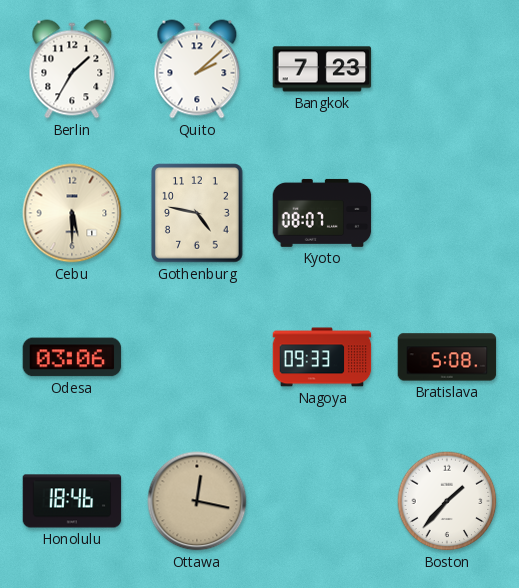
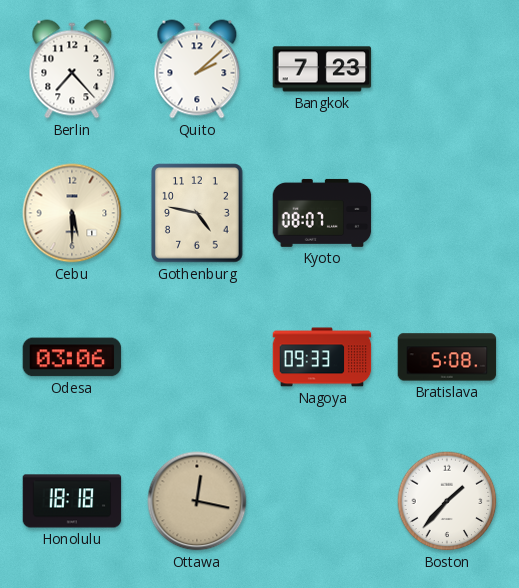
Berlin: 1:35 -> 7:23 (72, 69)
Honolulu: 18:46 -> 18:18 (72, 501)
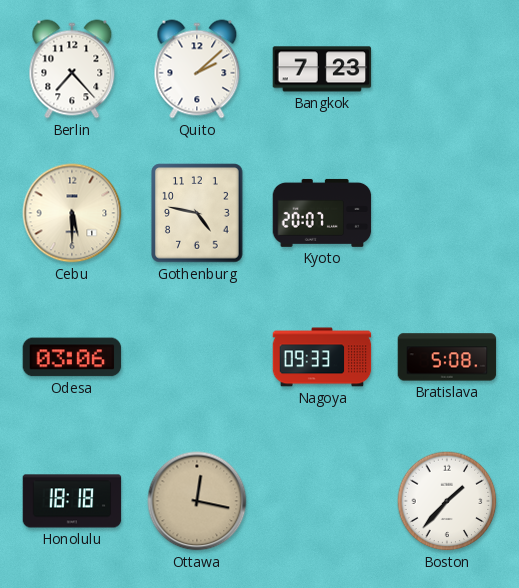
Kyoto: 08:07 -> 20:07 (322, 213)
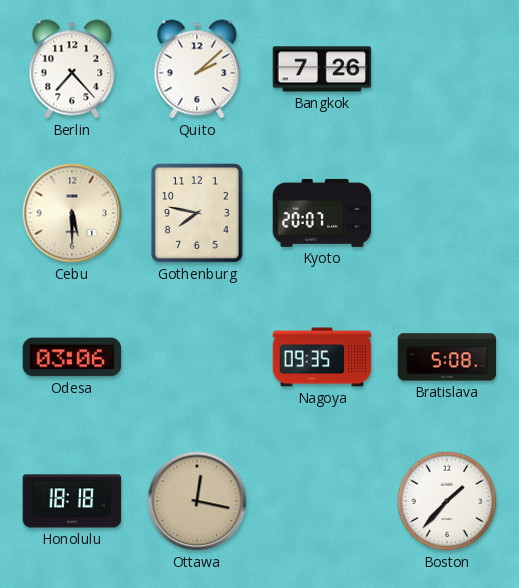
Bangkok: 7:23 -> 7:26 (322, 69)
Gothenburg: 4:47 -> 7:47 (197, 213)
Nagoya: 09:33 -> 09:35 (322, 357)
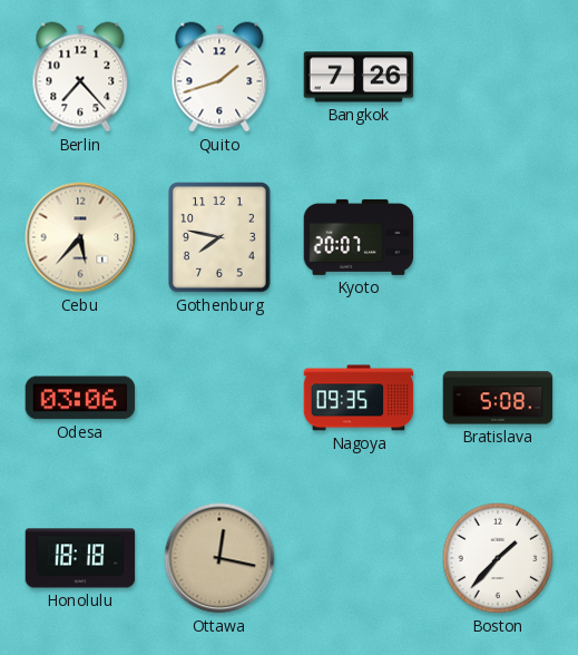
Quito: 2:08 -> 1:42 (219, 77)
Cebu: 5:30 -> 5:37 (80, 237)
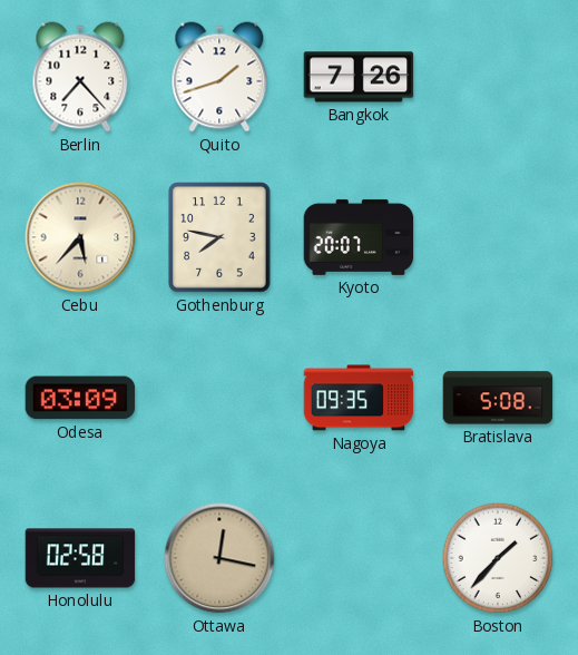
Odesa: 03:06 -> 03:09 (80, 398)
Honolulu: 18:18 -> 02:58 (80, 558)
